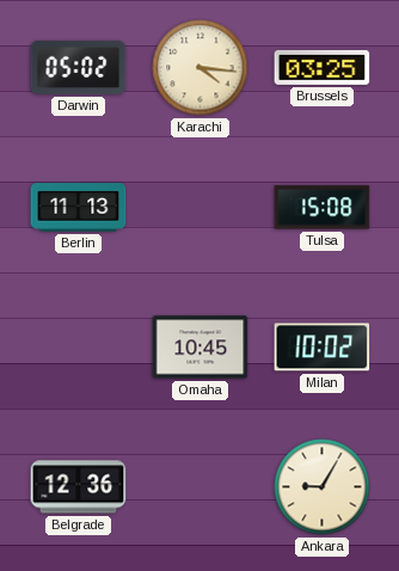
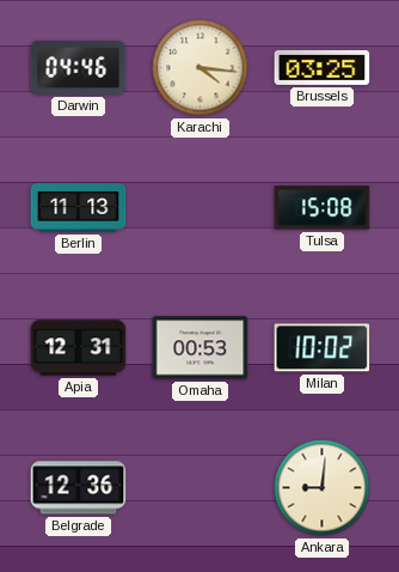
Darwin: 05:02 -> 04:46 (79, 67)
Apia: none -> 12:31 (79, 348)
Omaha: 10:45 -> 00:53 (201, 348)
Ankara: 9:05 -> 9:01 (323, 488)
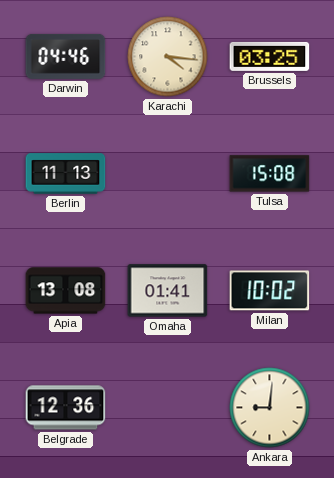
Apia: 12:31 -> 13:08 (66, 291)
Omaha: 00:53 -> 01:41 (168, 291)
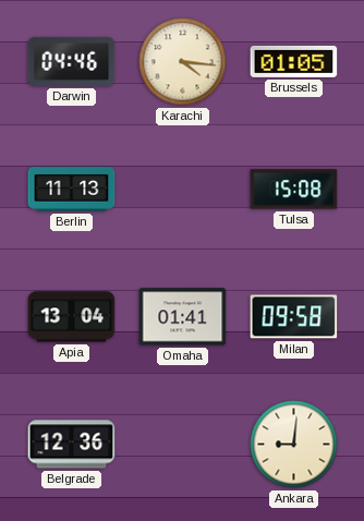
Brussels: 03:25 -> 01:05 (294, 61)
Apia: 13:08 -> 13:04 (72, 317)
Milan: 10:02 -> 09:58 (294, 317)
